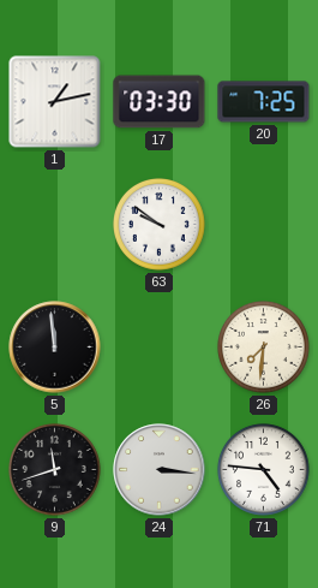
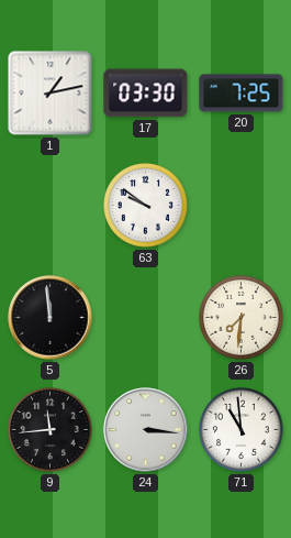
9: 11:42 -> 11:44 (51, 430)
71: 4:46 -> 10:59 (242, 430)
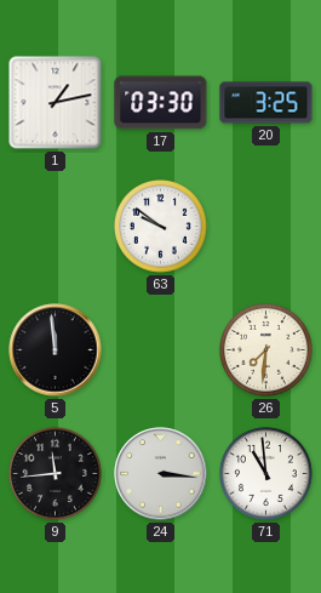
20: 7:25 -> 3:25 (266, 103)
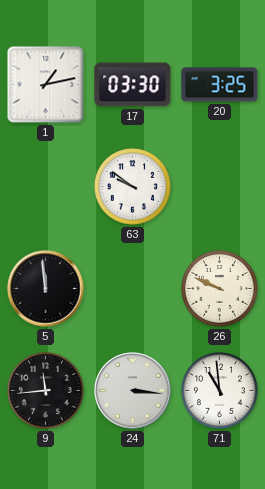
26: 7:31 -> 9:49 (220, 289)
